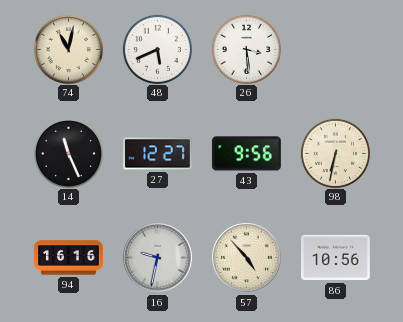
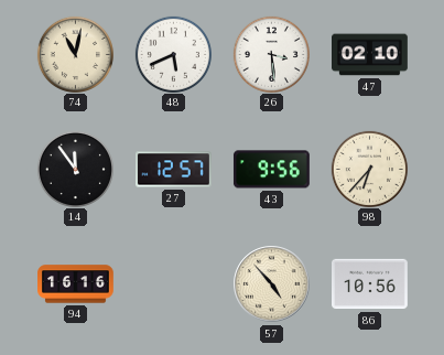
47: none -> 02:10 (370, 55)
14: 11:26 -> 11:54 (75, 169)
27: 12:27 -> 12:57 (174, 170)
98: 6:32 -> 6:37 (369, 169)
16: 9:32 -> none (158, 258)
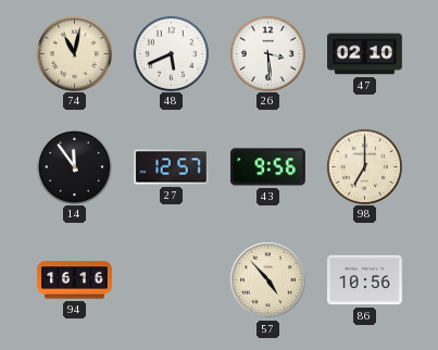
98: 6:37 -> 7:00 (364, 166)
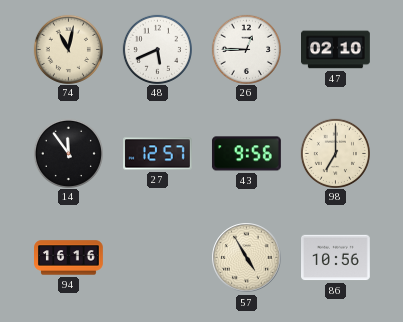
26: 3:29 -> 12:45 (246, 49)
57: 4:53 -> 4:55 (247, 258)
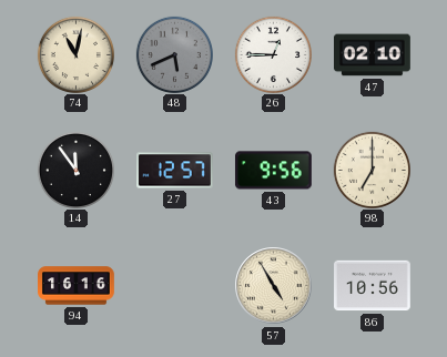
48 dial: white -> grey (174, 54)
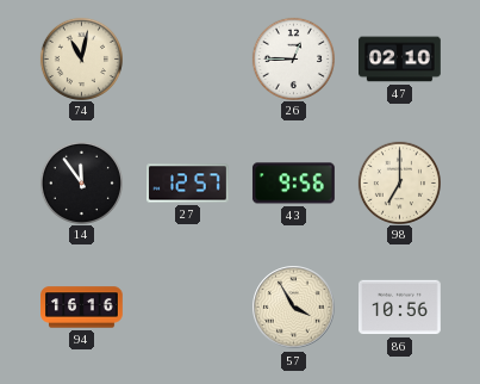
48: 5:41 -> none (174, 54)
57: 4:55 -> 3:55 (294, 308)
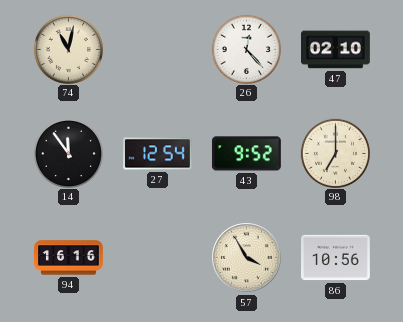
26: 12:45 -> 12:23 (246, 49)
27: 12:57 -> 12:54 (158, 154)
43: 9:56 -> 9:52 (247, 154)
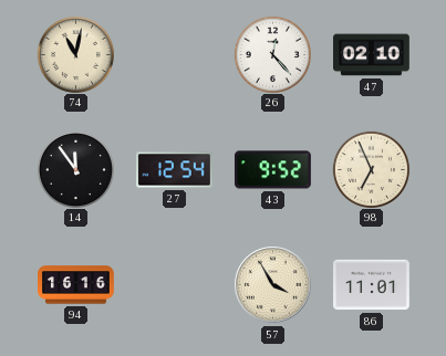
98: 7:00 -> 6:56 (371, 169)
86: 10:56 -> 11:01 (372, 285)
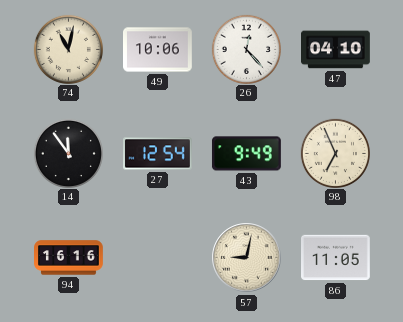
49: none -> 10:06 (158, 50)
47: 02:10 -> 04:10 (336, 50)
43: 9:52 -> 9:49 (247, 154)
57: 3:55 -> 9:02 (247, 258)
86: 11:01 -> 11:05 (336, 258)
